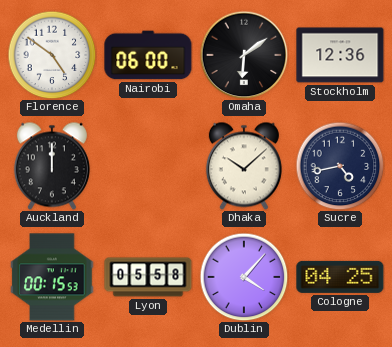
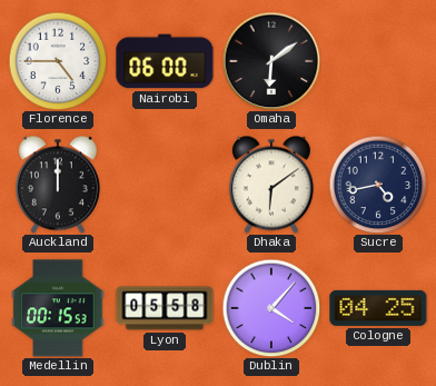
Florence: 4:51 -> 4:45 (58, 61)
Stockholm: 12:36 -> none (340, 55)
Dhaka: 10:08 -> 6:09 (271, 185)
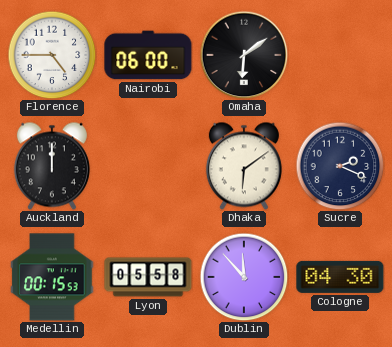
Sucre: 4:43 -> 2:19 (340, 166)
Dublin: 4:07 -> 11:53 (244, 277)
Cologne: 04:25 -> 04:30 (340, 277)
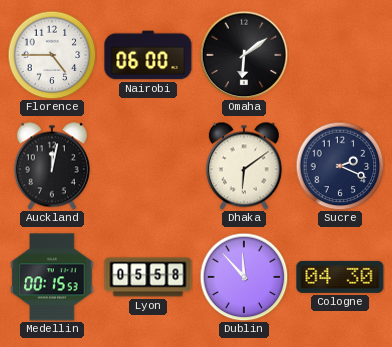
Auckland: 12:00 -> 12:02 (52, 166)
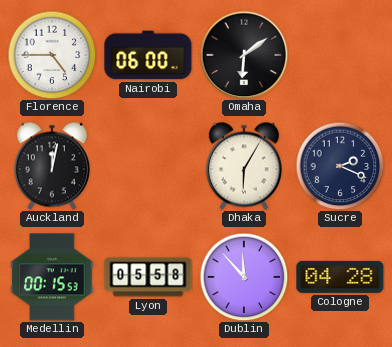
Dhaka: 6:09 -> 6:05 (244, 166)
Cologne: 04:30 -> 04:28 (340, 277)
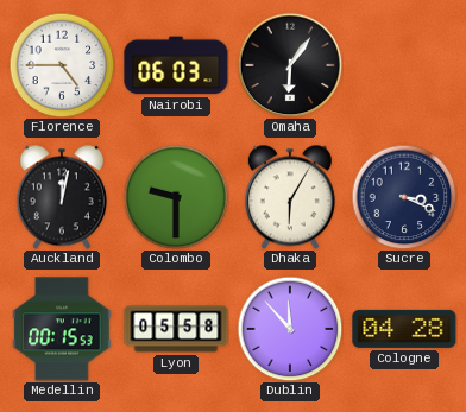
Nairobi: 06:00 -> 06:03 (176, 65)
Omaha: 6:09 -> 6:06 (290, 65)
Colombo: none -> 9:30 (176, 197)
Sucre: 2:19 -> 3:19 (404, 197)
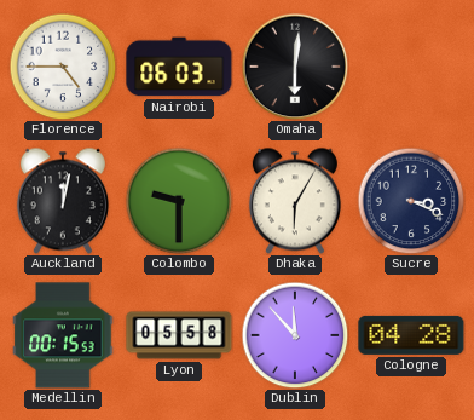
Omaha: 6:06 -> 6:01 (295, 67)
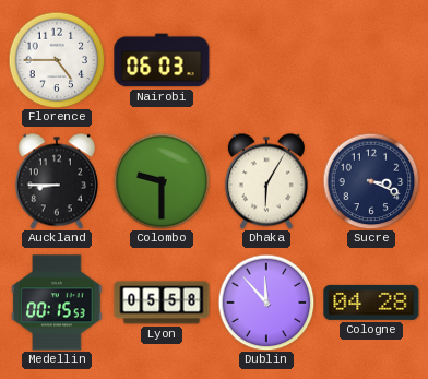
Omaha: 6:01 -> none (295, 67)
Auckland: 12:02 -> 8:45 (57, 181)
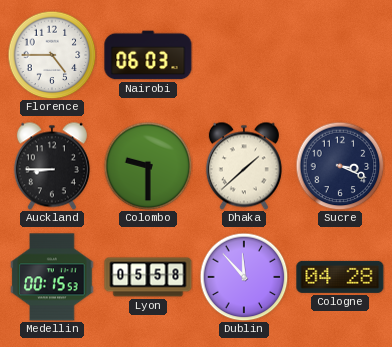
Dhaka: 6:05 -> 1:38 (244, 166)
